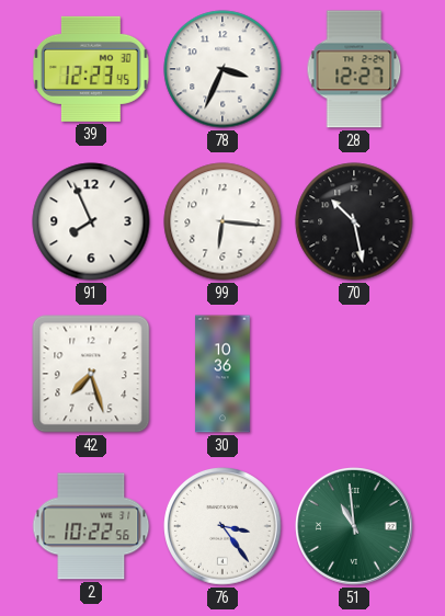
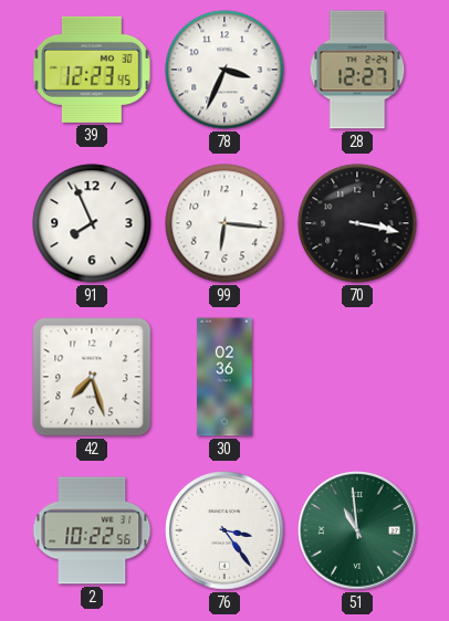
70: 10:28 -> 3:17 (357, 223)
30: 10:36 -> 02:36 (224, 377)
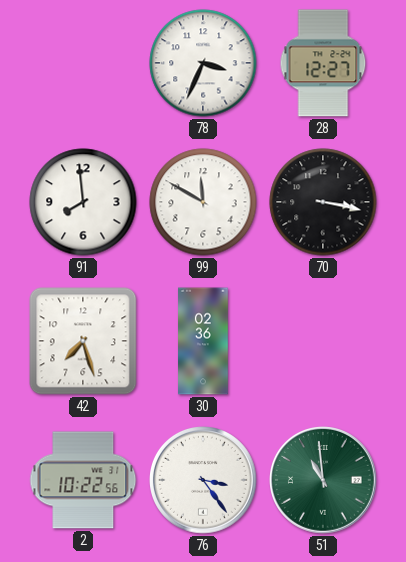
39: 12:23 -> none (93, 70)
91: 7:56 -> 7:59 (83, 202)
99: 6:16 -> 11:50 (203, 202)
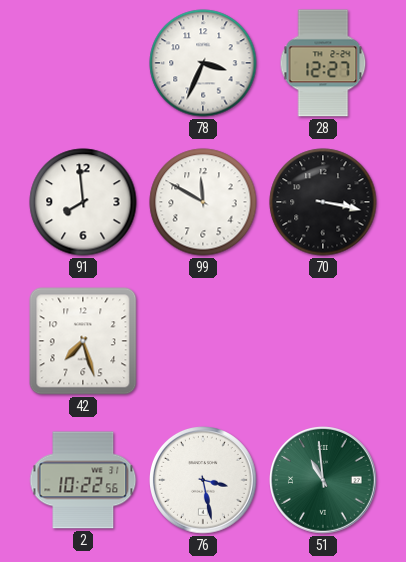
30: 02:36 -> none (203, 341)
76: 3:24 -> 3:28 (204, 481)
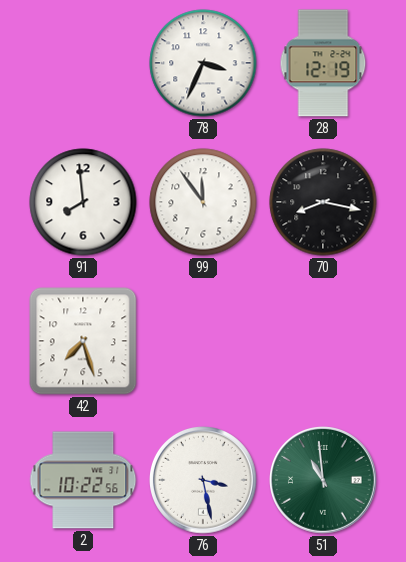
28: 12:27 -> 12:19 (323, 63)
99: 11:50 -> 11:54 (203, 202)
70: 3:17 -> 8:17 (323, 202)
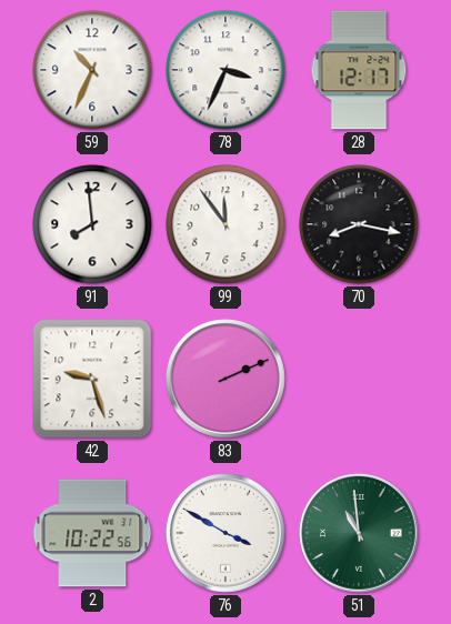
59: none -> 10:34 (92, 70)
28: 12:19 -> 12:17 (359, 70)
42: 7:27 -> 9:27 (92, 379)
83: none -> 2:11 (227, 380)
76: 3:28 -> 3:50 (227, 534)
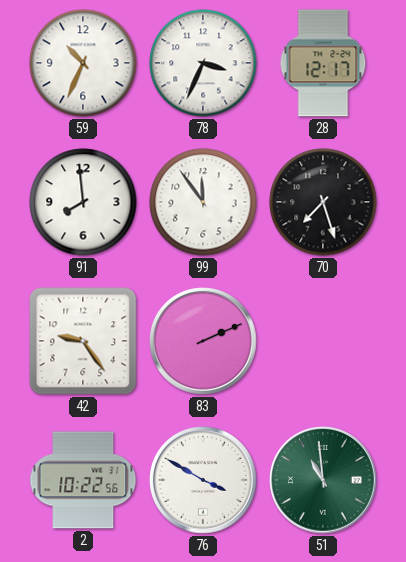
70: 8:17 -> 7:27 (323, 202)
42: 9:27 -> 9:24 (83, 341)
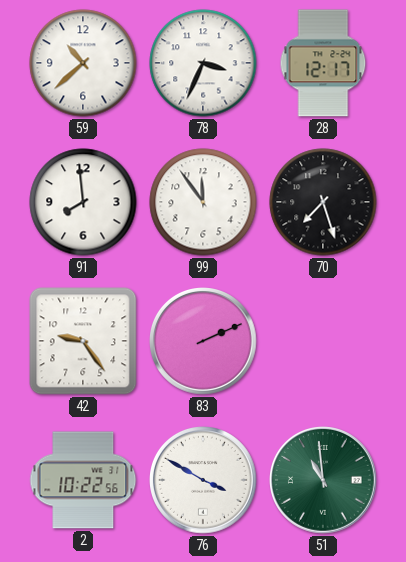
59: 10:34 -> 10:38 (83, 63)
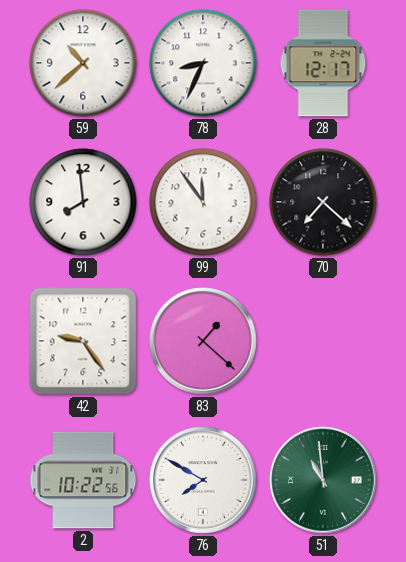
78: 3:34 -> 8:34 (203, 63)
70: 7:27 -> 7:22 (323, 202)
83: 2:11 -> 1:22 (204, 342)
76: 3:50 -> 7:50 (204, 481)
